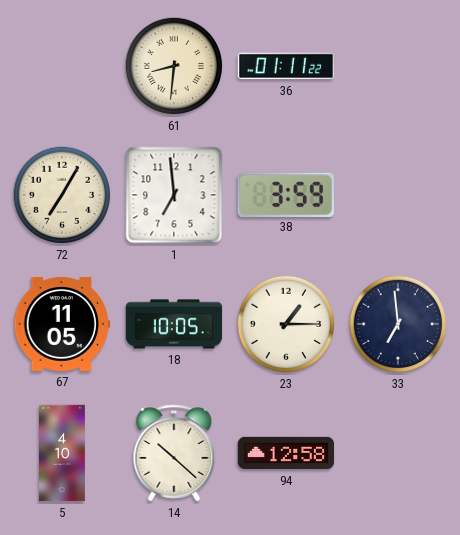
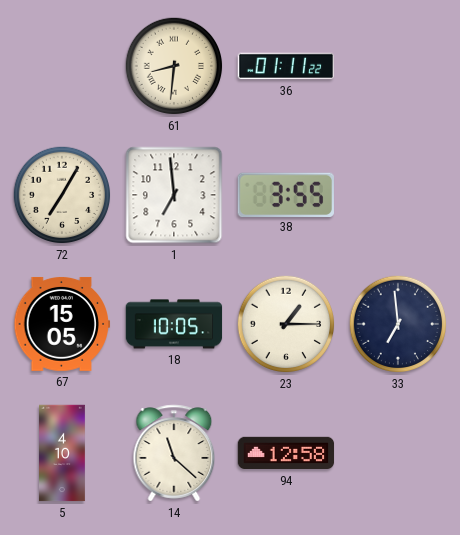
38: 3:59 -> 3:55 (286, 194)
67: 11:05 -> 15:05 (62, 324)
14: 10:22 -> 11:22 (174, 453)
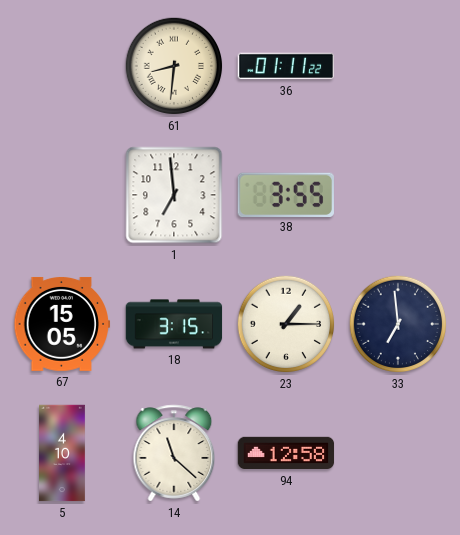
72: 7:05 -> none (62, 195)
18: 10:05 -> 3:15 (174, 324)
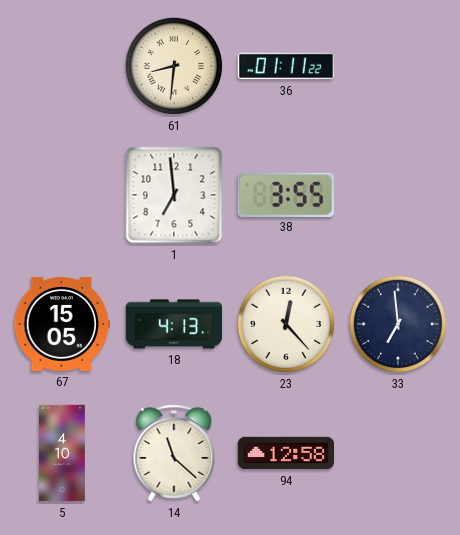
18: 3:15 -> 4:13 (174, 324)
23: 1:15 -> 12:23 (286, 324)
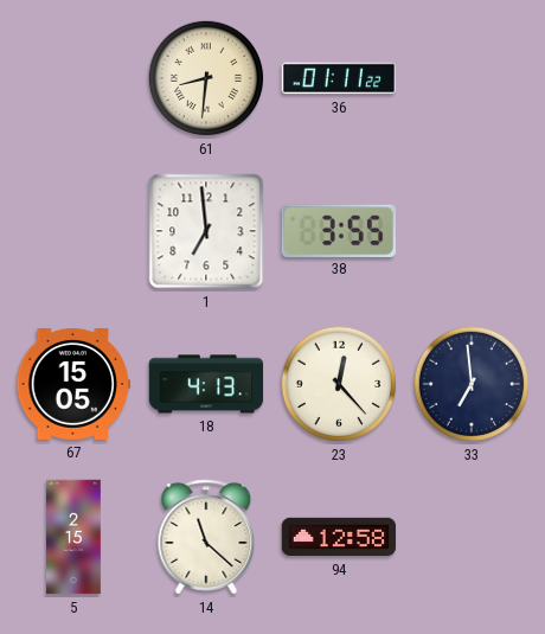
5: 4:10 -> 2:15 (75, 537)
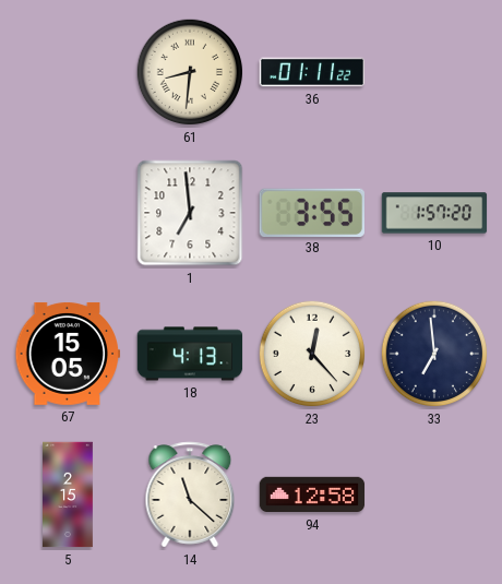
10: none -> 1:57 (434, 213)
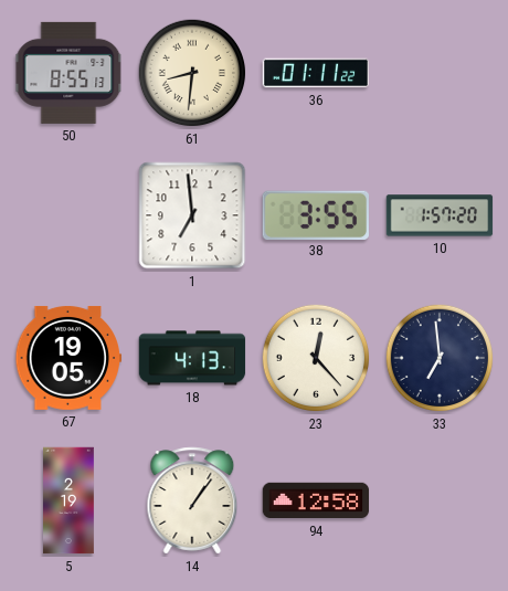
50: none -> 8:55 (68, 73)
67: 15:05 -> 19:05 (68, 358)
5: 2:15 -> 2:19 (70, 500)
14: 11:22 -> 1:06 (192, 500)
